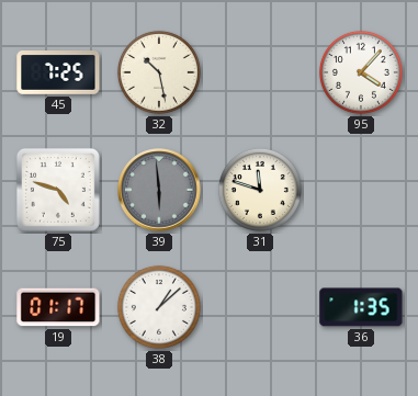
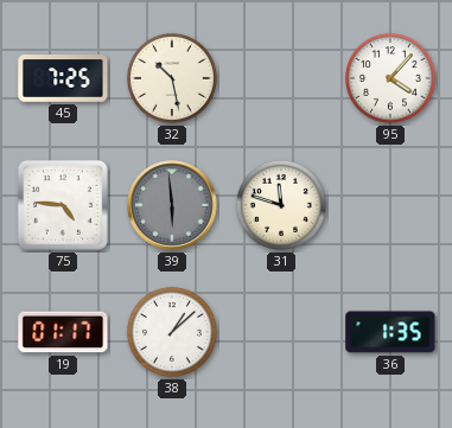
75: 4:48 -> 4:46 (63, 205)
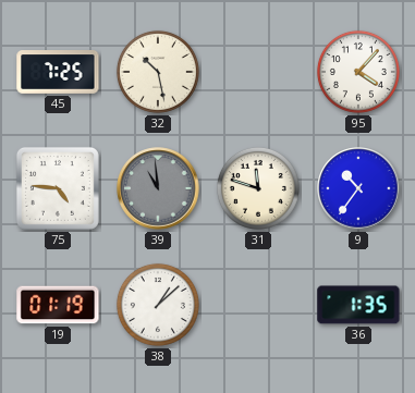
39: 5:59 -> 10:59 (158, 188)
9: none -> 10:36 (358, 188)
19: 01:17 -> 01:19 (58, 305)
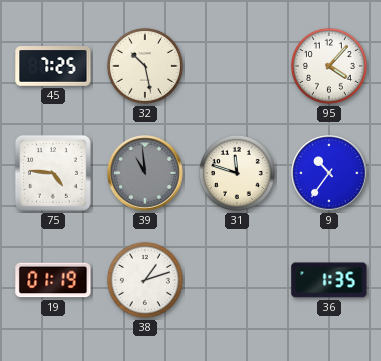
38: 1:08 -> 1:12 (145, 280)
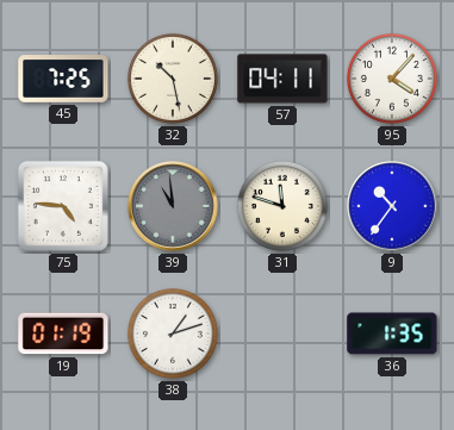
57: none -> 04:11 (282, 79)
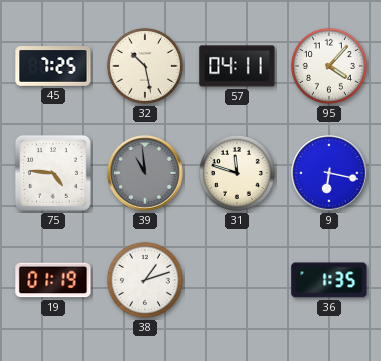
9: 10:36 -> 6:17 (329, 173)
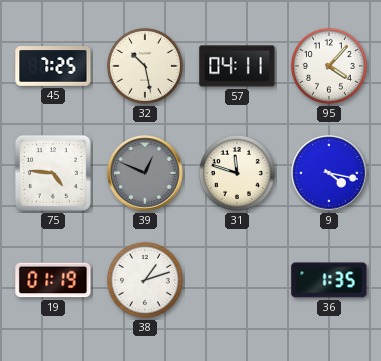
39: 10:59 -> 12:49 (145, 173)
9: 6:17 -> 4:17 (329, 173)
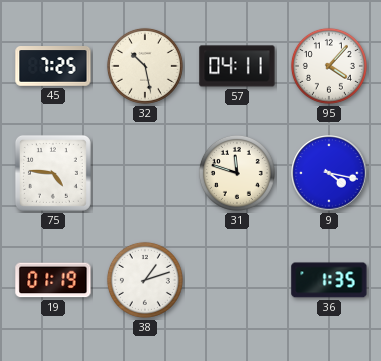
39: 12:49 -> none (145, 173)
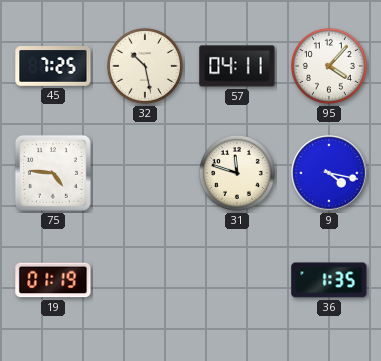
38: 1:12 -> none (145, 280)
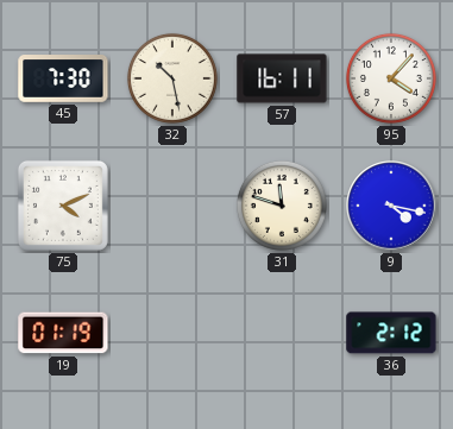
45: 7:25 -> 7:30 (63, 80)
57: 04:11 -> 16:11 (282, 78)
75: 4:46 -> 4:11 (63, 206)
36: 1:35 -> 2:12 (391, 333)
